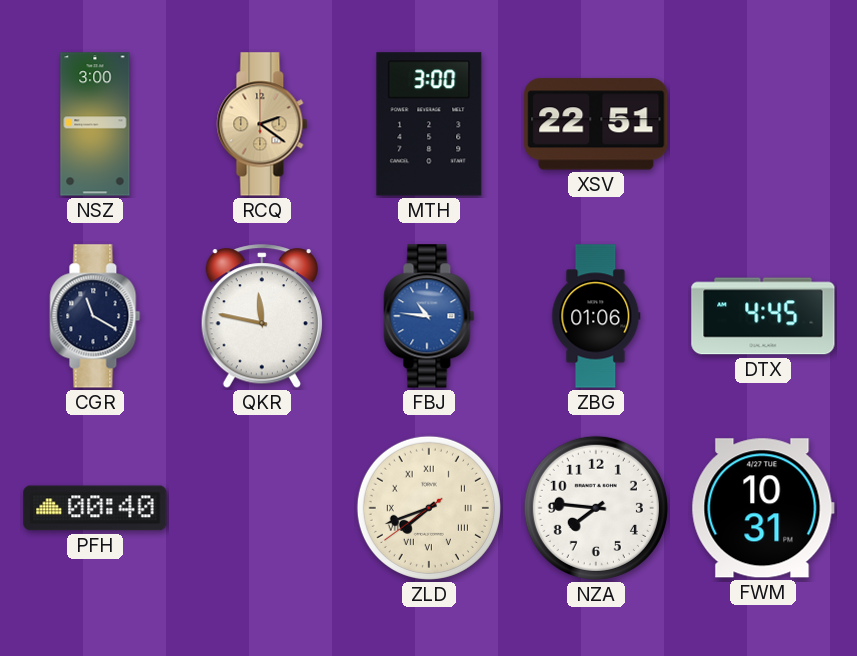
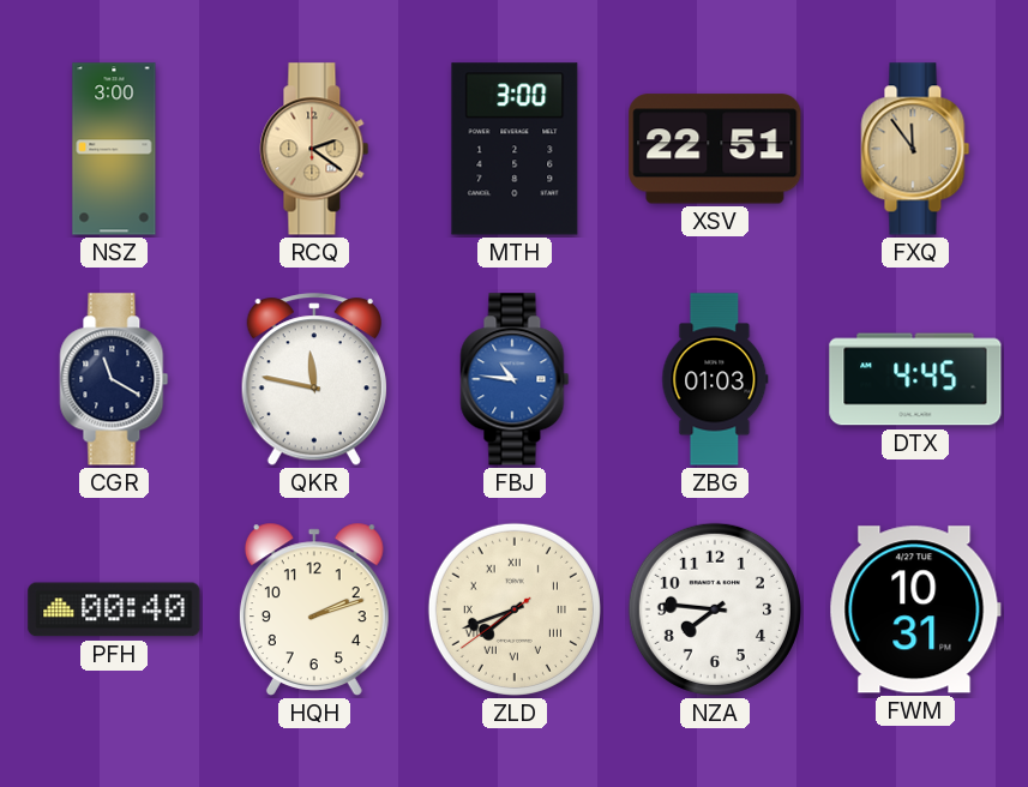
FXQ: none -> 11:54 (915, 149)
ZBG: 01:06 -> 01:03 (715, 379)
HQH: none -> 2:12 (314, 609)
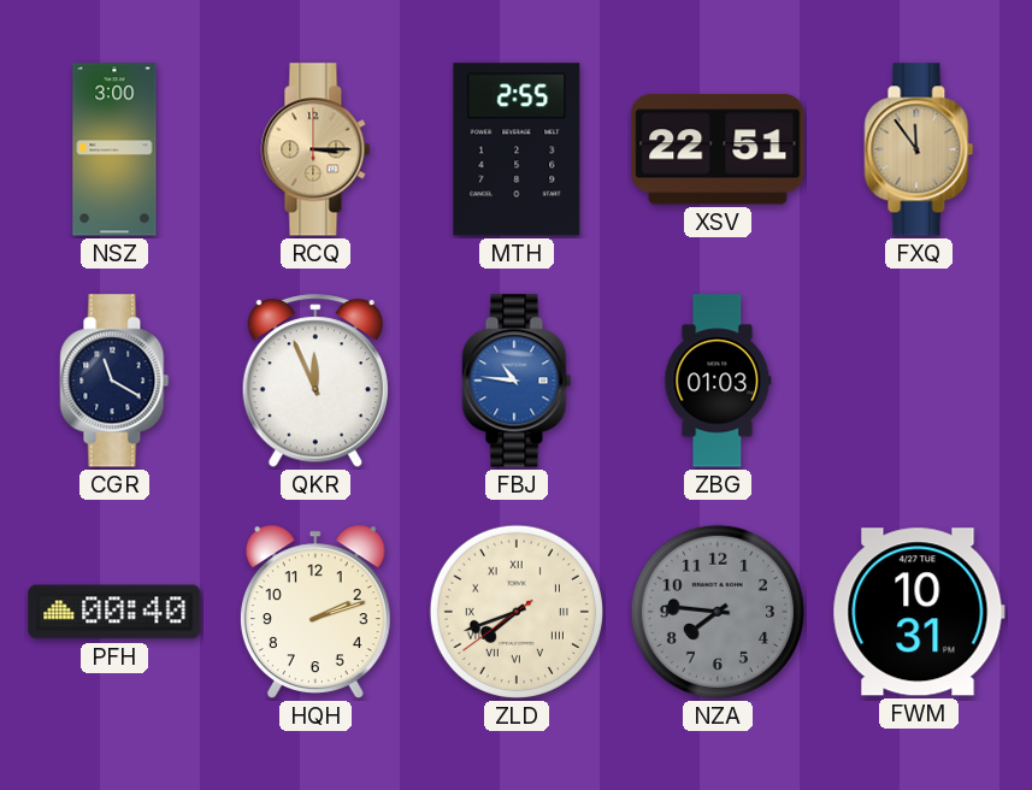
RCQ: 2:21 -> 3:15 (316, 149)
MTH: 3:00 -> 2:55 (517, 149)
QKR: 11:47 -> 11:56 (316, 382)
DTX: 4:45 -> none (915, 379)
NZA dial: white -> grey (718, 612)
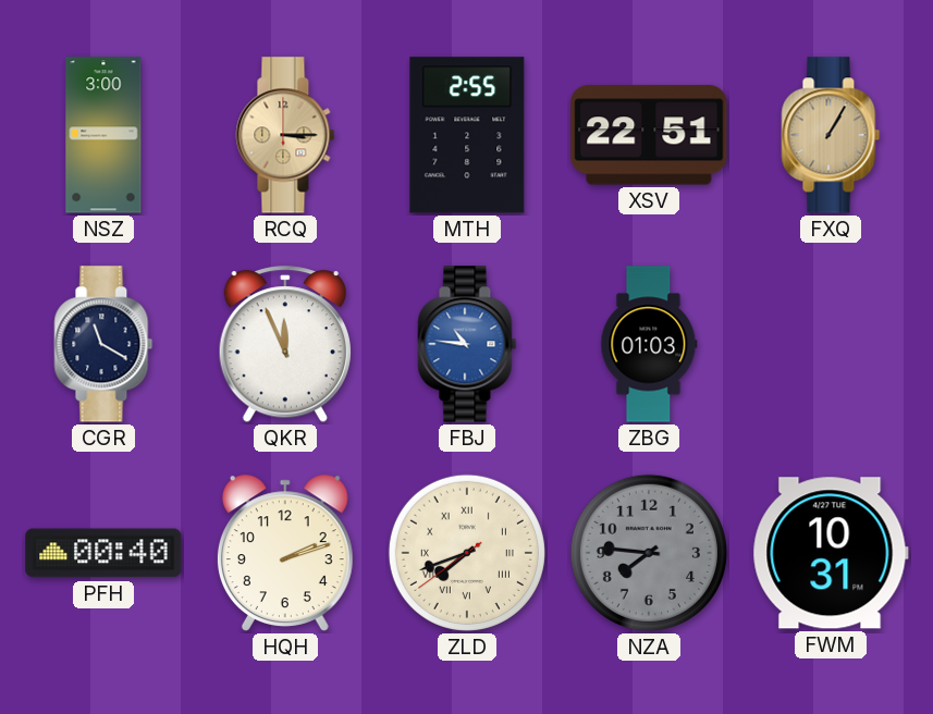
FXQ: 11:54 -> 1:05 (831, 135)
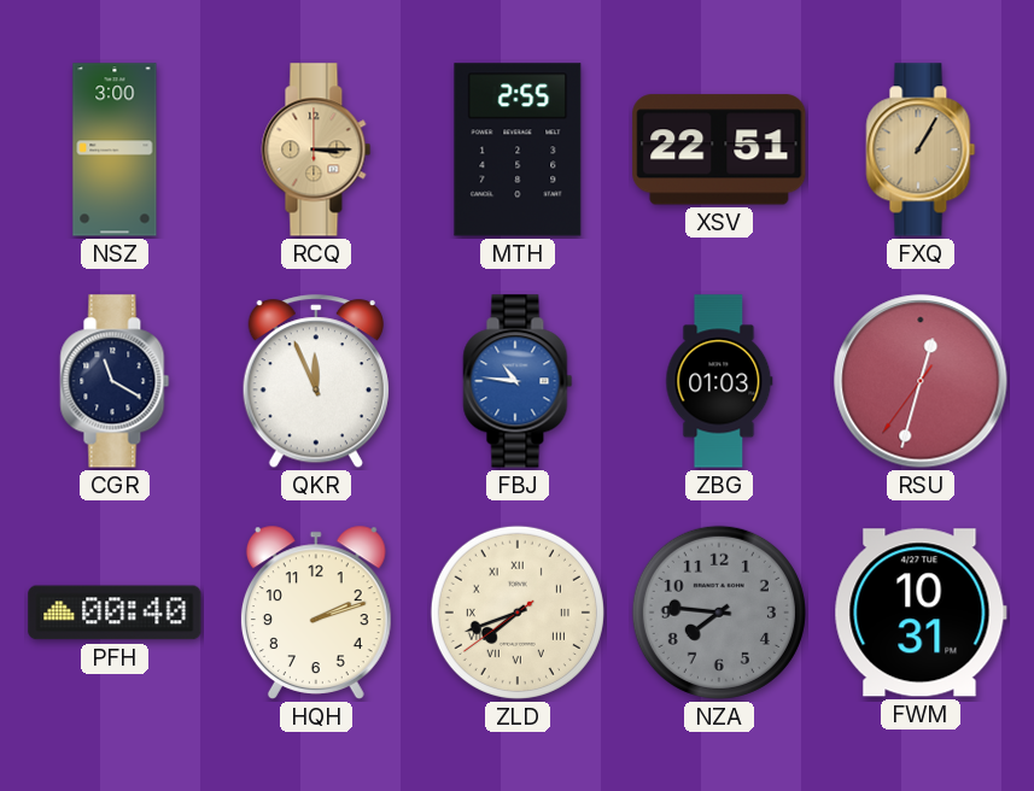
RSU: none -> 12:32 (921, 381)
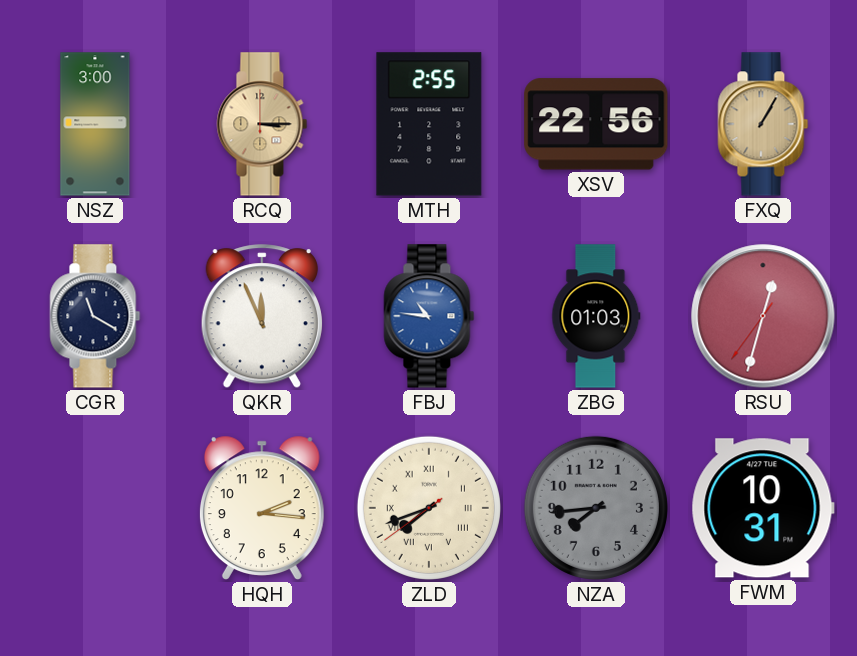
XSV: 22:51 -> 22:56 (596, 124)
PFH: 00:40 -> none (115, 613)
HQH: 2:12 -> 2:16 (262, 508)
NZA: 7:46 -> 7:44 (596, 508)
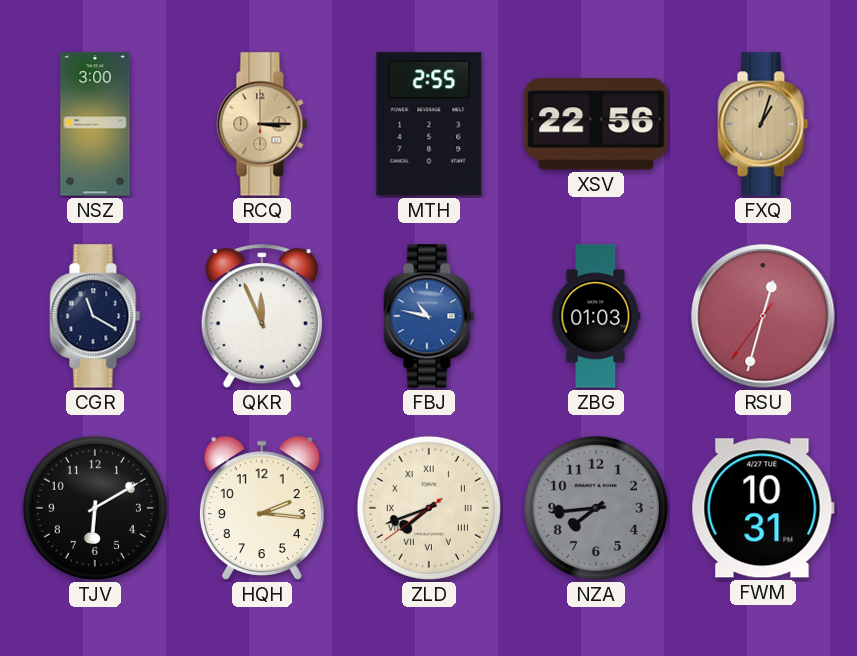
FXQ: 1:05 -> 1:03 (763, 124)
FBJ: 10:46 -> 10:47 (429, 316)
TJV: none -> 6:10 (95, 508)
